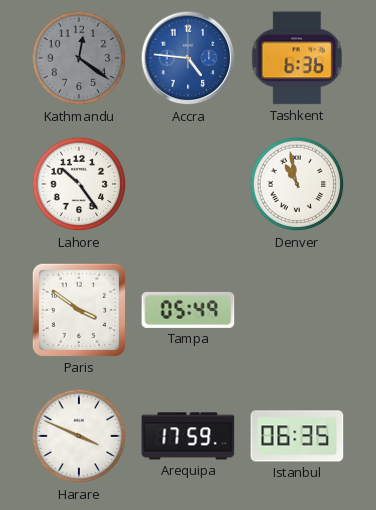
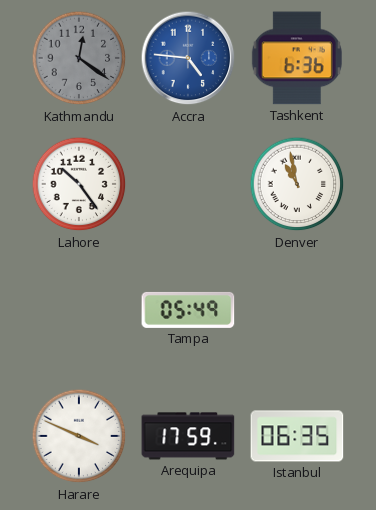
Paris: 3:51 -> none (79, 310)
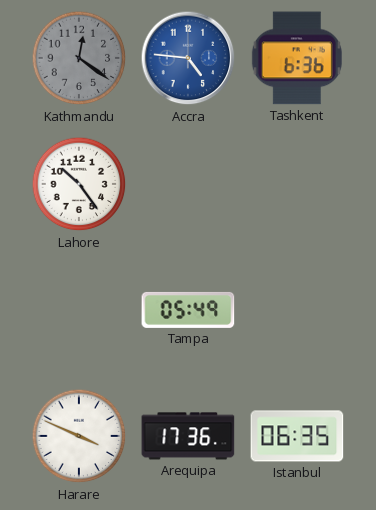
Denver: 10:58 -> none (297, 184)
Arequipa: 17:59 -> 17:36 (188, 436)
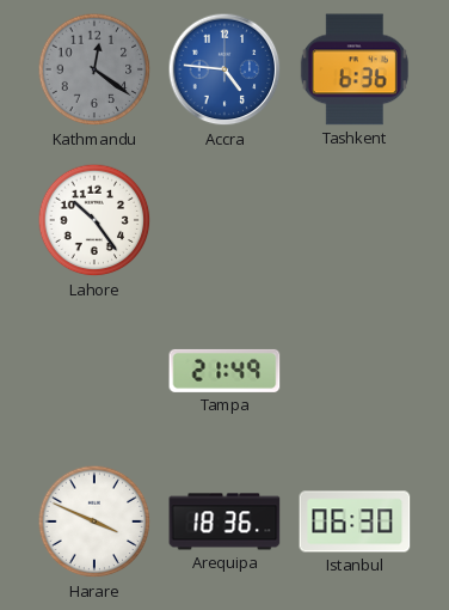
Tampa: 05:49 -> 21:49 (224, 371)
Arequipa: 17:36 -> 18:36 (224, 521)
Istanbul: 06:35 -> 06:30 (355, 521)
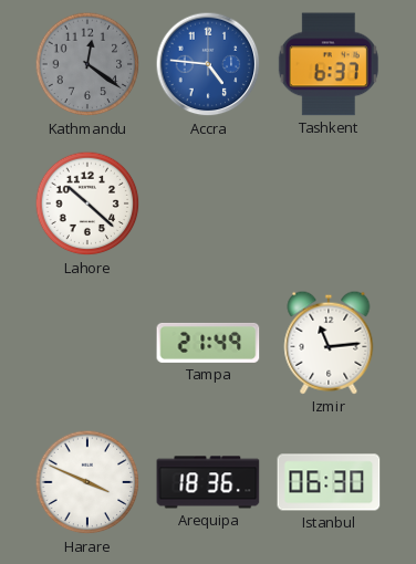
Tashkent: 6:36 -> 6:37 (329, 64)
Lahore: 10:24 -> 10:22 (87, 203)
Izmir: none -> 11:14 (329, 343)
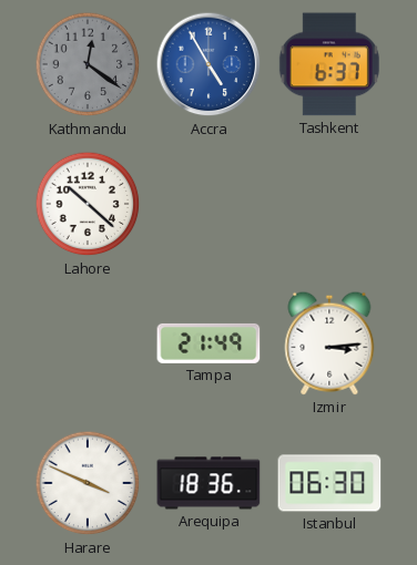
Accra: 4:46 -> 4:55 (208, 64)
Izmir: 11:14 -> 3:14 (329, 343)
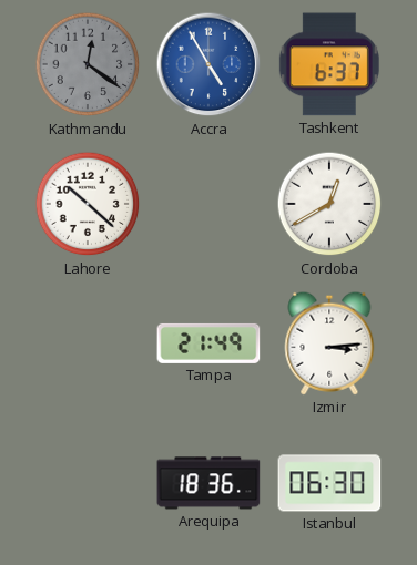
Cordoba: none -> 12:40 (329, 204)
Harare: 3:49 -> none (88, 483)
